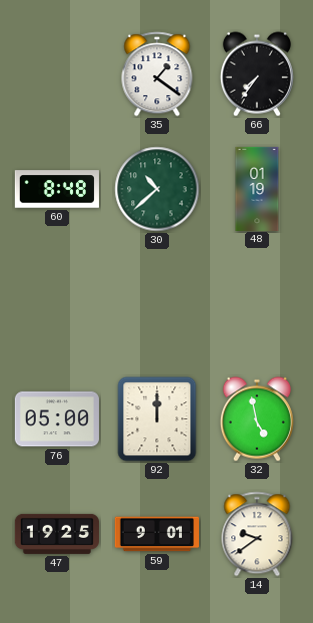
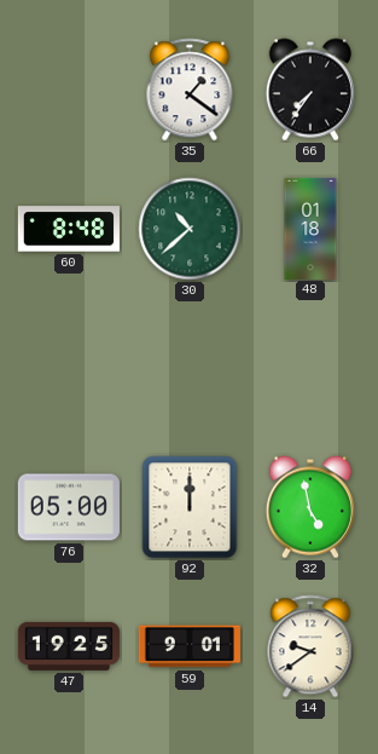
48: 01:19 -> 01:18 (310, 228)
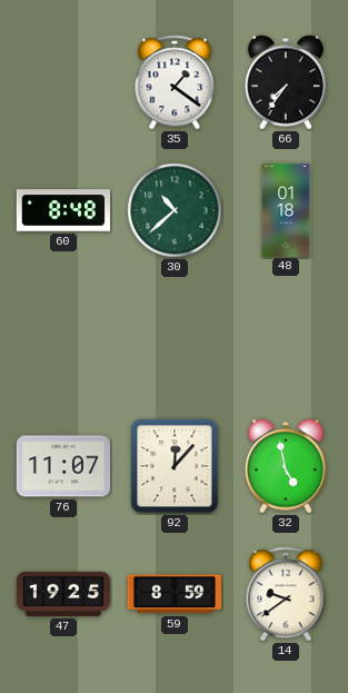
76: 05:00 -> 11:07 (63, 466)
92: 12:00 -> 12:07 (175, 466)
59: 9:01 -> 8:59 (175, 594)
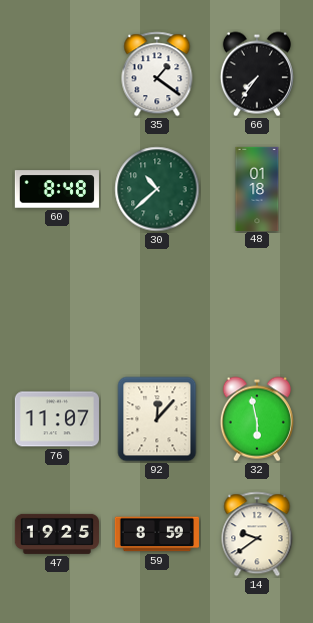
32: 4:58 -> 5:58 (257, 419)
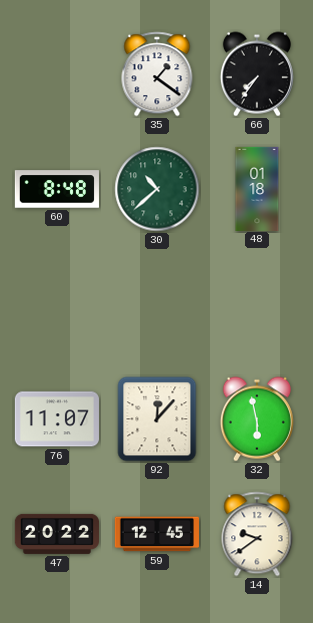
47: 19:25 -> 20:22 (57, 534)
59: 8:59 -> 12:45 (157, 534)
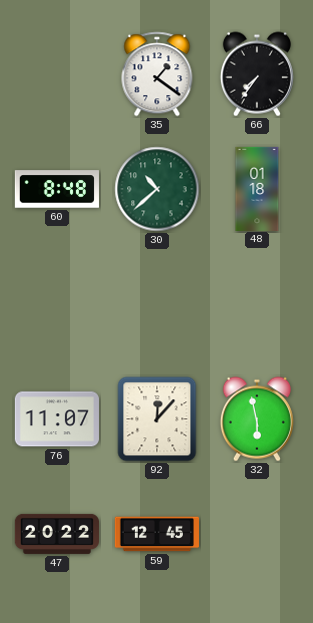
14: 9:39 -> none (257, 534)
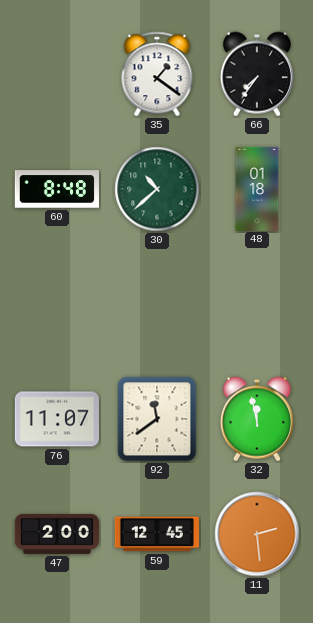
92: 12:07 -> 11:39 (157, 419)
32: 5:58 -> 11:58 (257, 419)
47: 20:22 -> 2:00 (57, 534)
11: none -> 2:29 (257, 534)
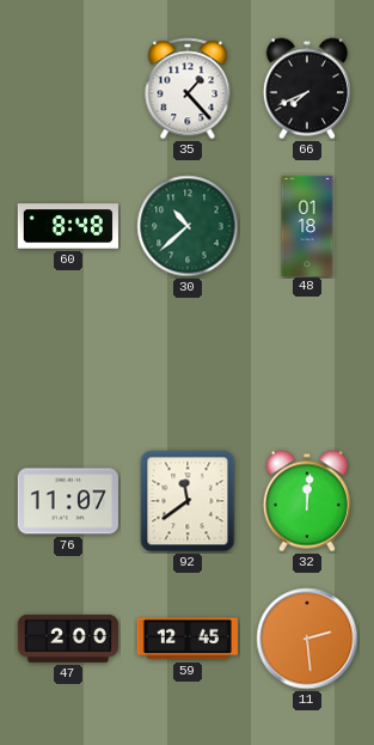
35: 1:21 -> 1:23 (188, 88)
66: 7:36 -> 7:41 (307, 88)
32: 11:58 -> 12:01 (307, 501)
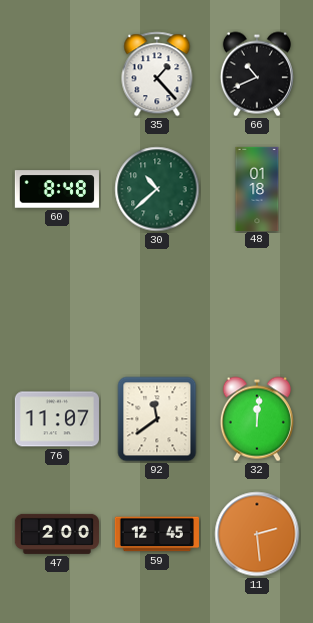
66: 7:41 -> 10:41 (257, 74)
